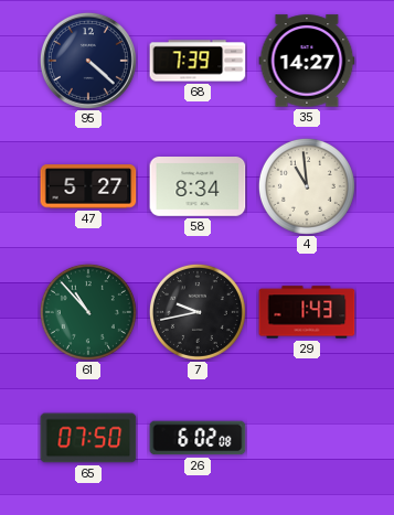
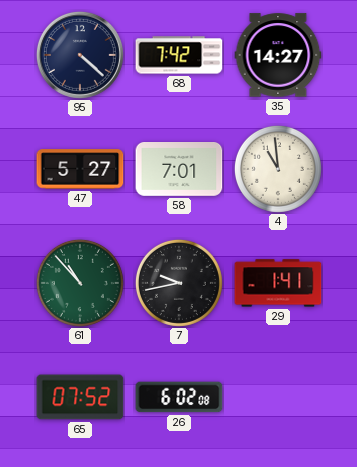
68: 7:39 -> 7:42 (179, 55)
58: 8:34 -> 7:01 (179, 170)
29: 1:43 -> 1:41 (278, 283)
65: 07:50 -> 07:52 (80, 397)
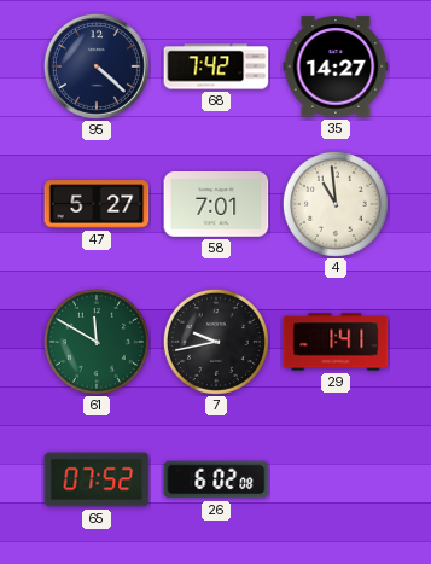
61: 10:53 -> 11:50 (97, 342)
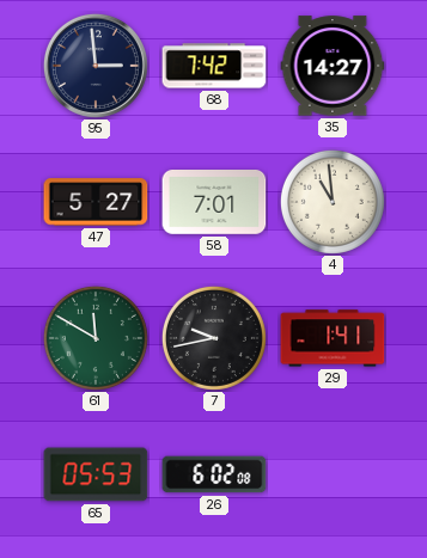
95: 4:22 -> 2:59 (96, 66)
65: 07:52 -> 05:53 (96, 474)
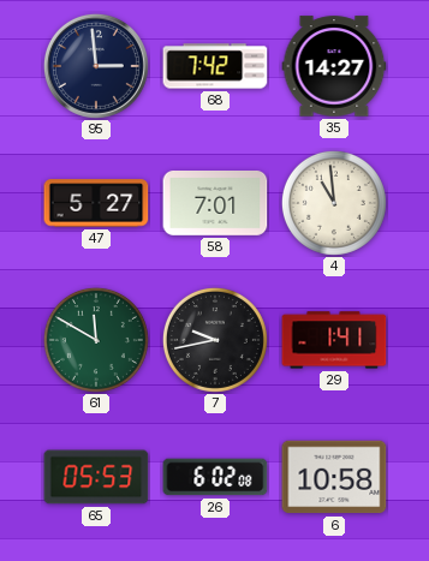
6: none -> 10:58 (334, 477)
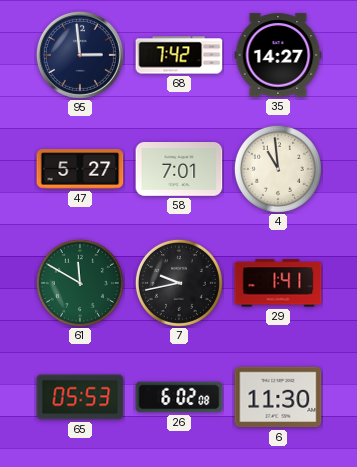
6: 10:58 -> 11:30 (278, 397)
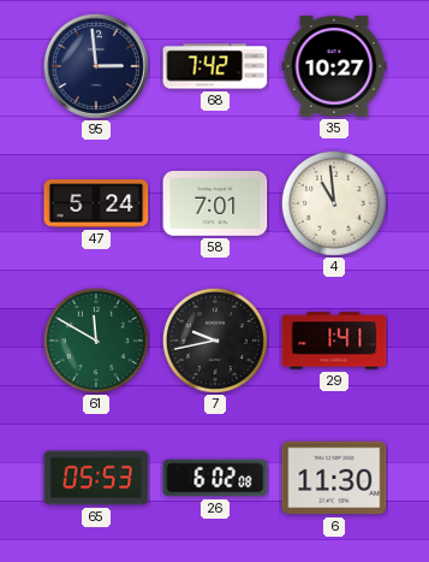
35: 14:27 -> 10:27 (334, 66)
47: 5:27 -> 5:24 (96, 203)
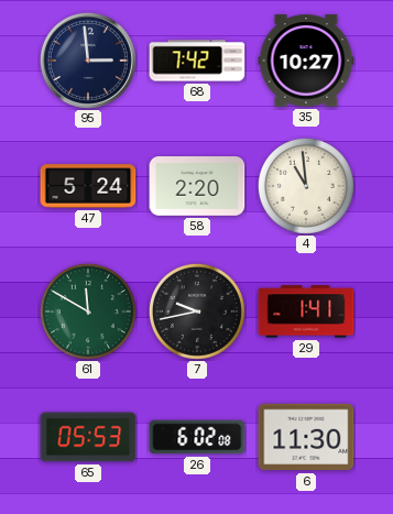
58: 7:01 -> 2:20 (197, 187)
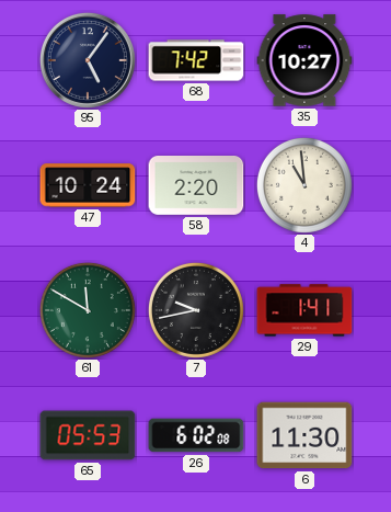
95: 2:59 -> 5:06 (88, 60)
47: 5:24 -> 10:24 (88, 185)
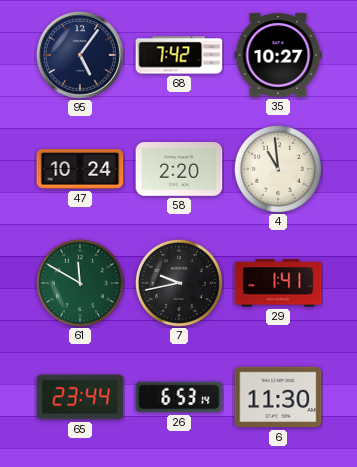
65: 05:53 -> 23:44 (80, 397)
26: 6:02 -> 6:53 (179, 397)
